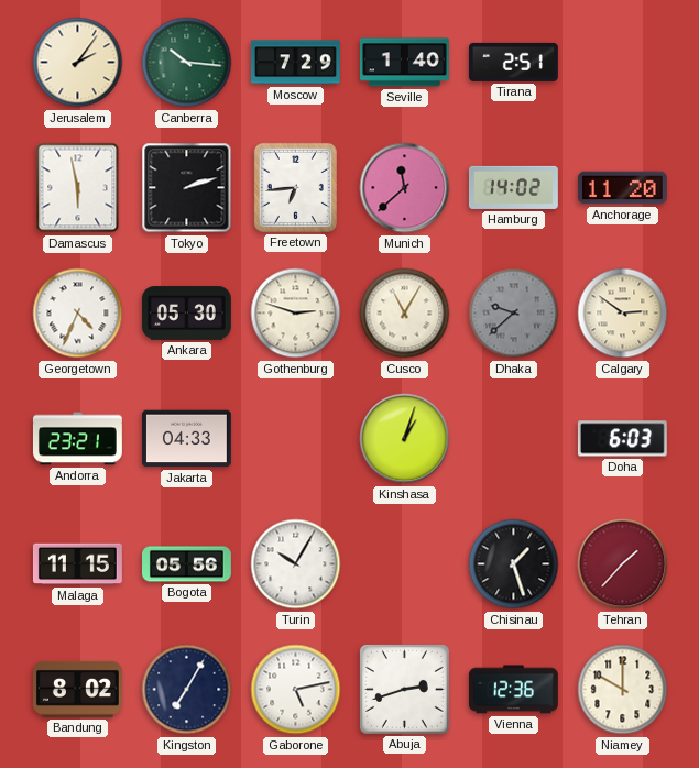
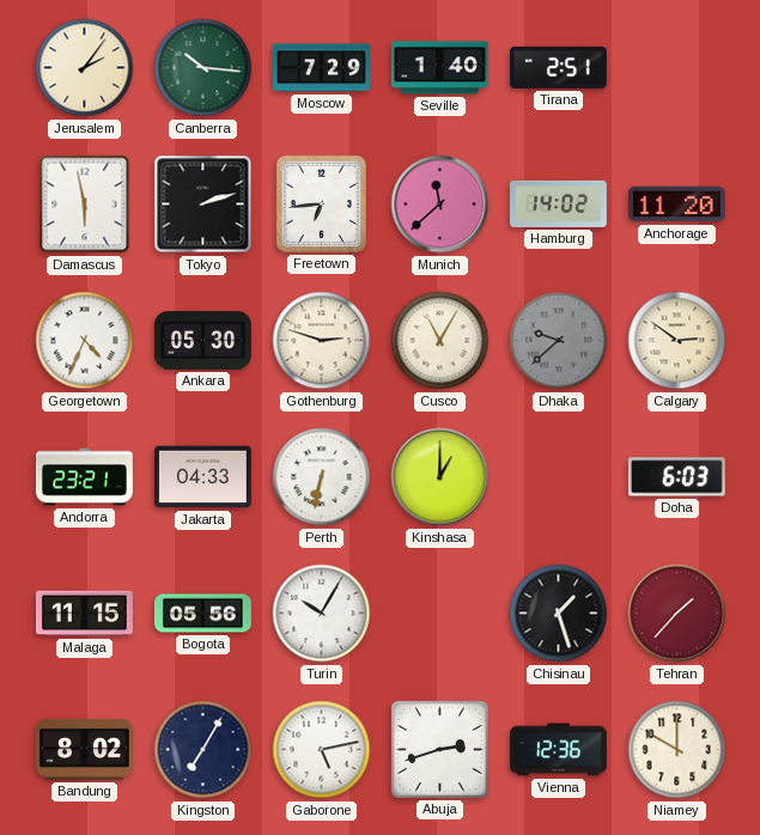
Perth: none -> 6:32 (322, 477)
Kinshasa: 1:03 -> 1:00 (440, 477)
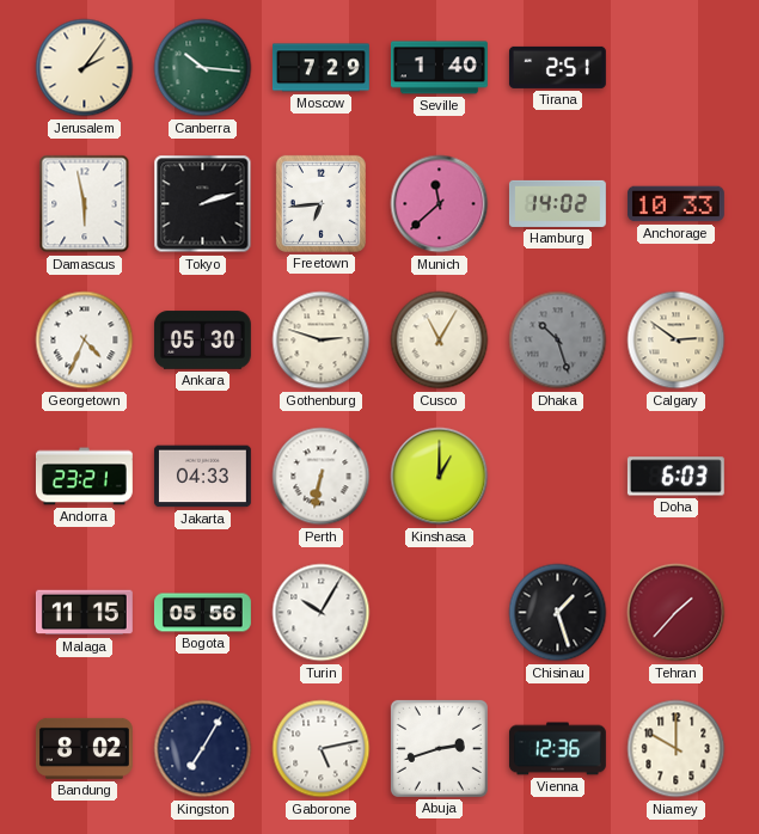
Anchorage: 11:20 -> 10:33 (675, 204)
Dhaka: 9:38 -> 10:27 (558, 341)
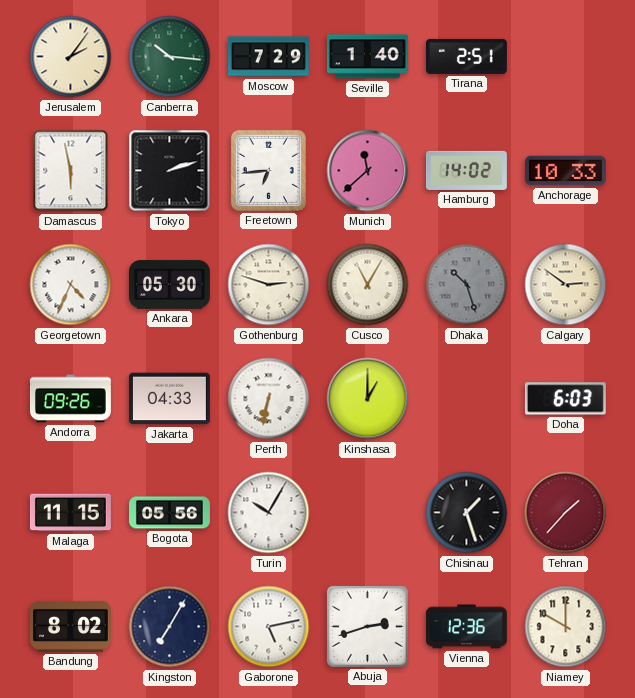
Andorra: 23:21 -> 09:26 (70, 399)
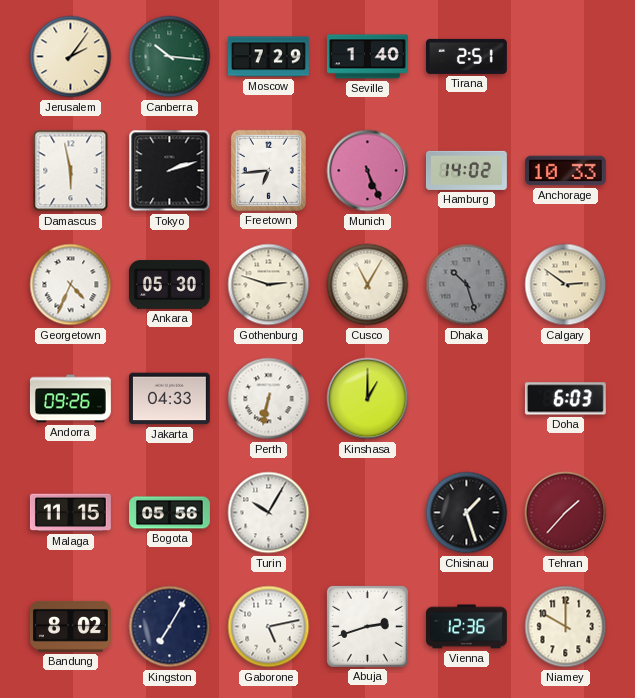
Munich: 11:38 -> 5:26 (368, 171)
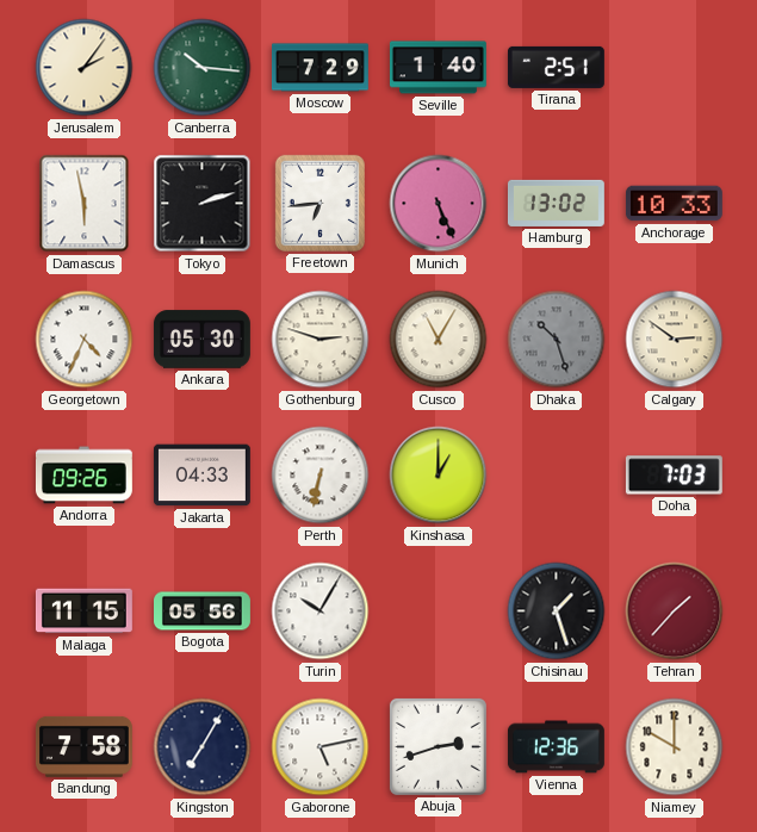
Hamburg: 14:02 -> 13:02 (556, 203)
Doha: 6:03 -> 7:03 (674, 476)
Bandung: 8:02 -> 7:58 (83, 746)
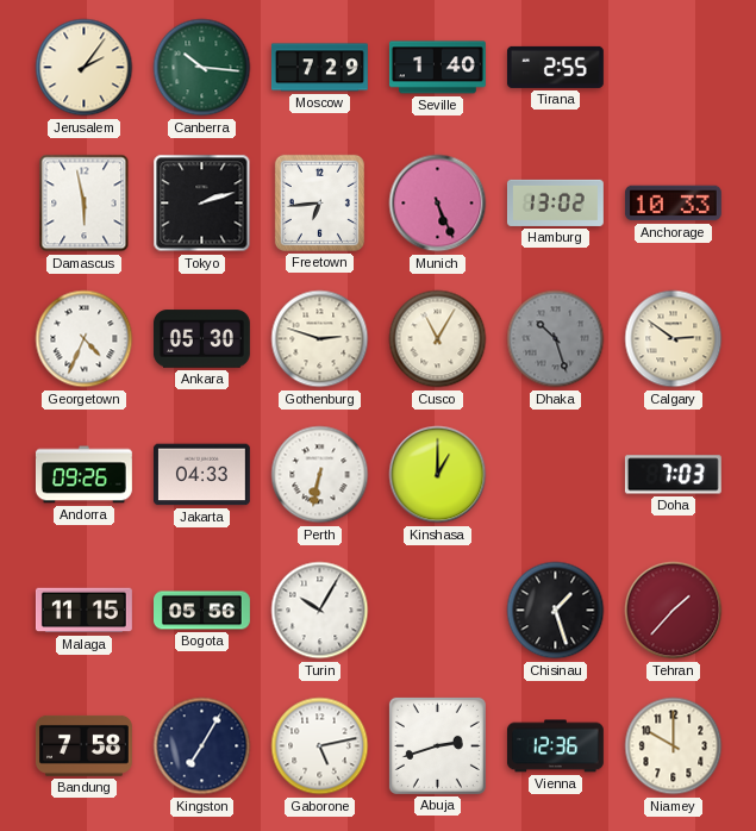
Tirana: 2:51 -> 2:55 (555, 67)
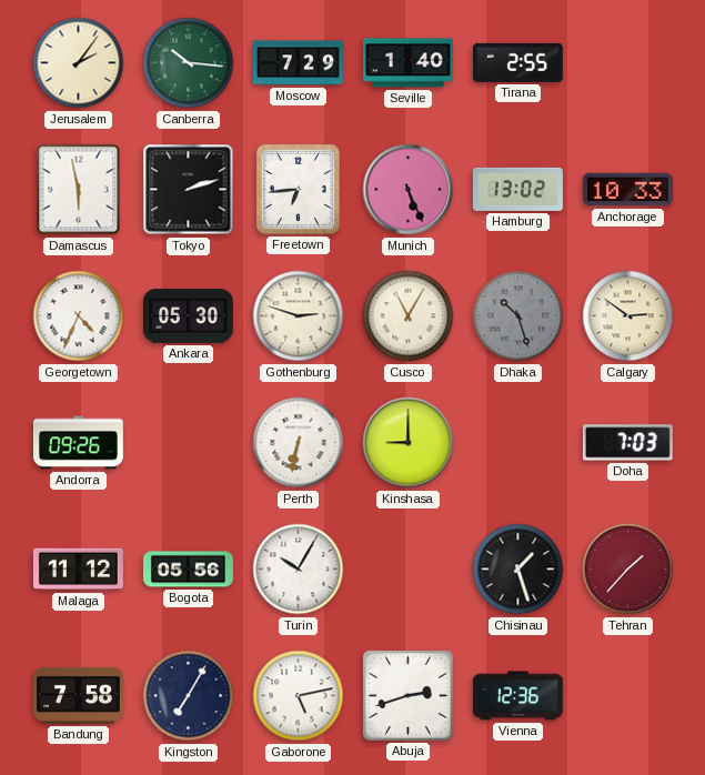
Jakarta: 04:33 -> none (201, 475)
Kinshasa: 1:00 -> 9:00 (409, 443)
Malaga: 11:15 -> 11:12 (78, 570)
Niamey: 10:00 -> none (674, 746)
